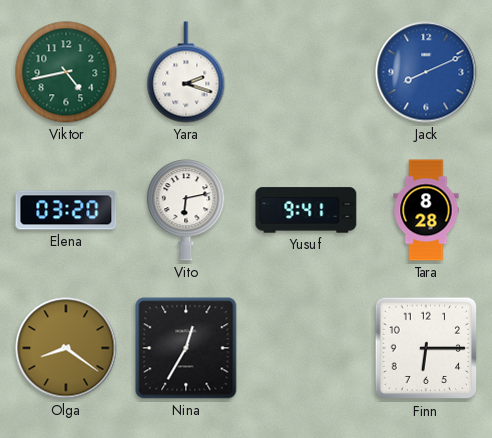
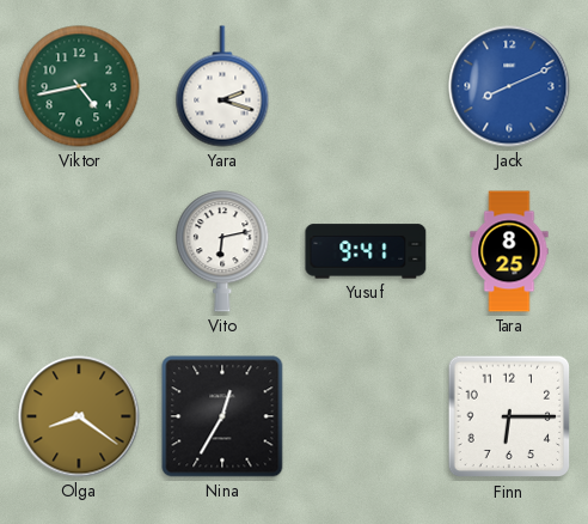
Elena: 03:20 -> none (66, 210)
Tara: 8:28 -> 8:25 (509, 251)
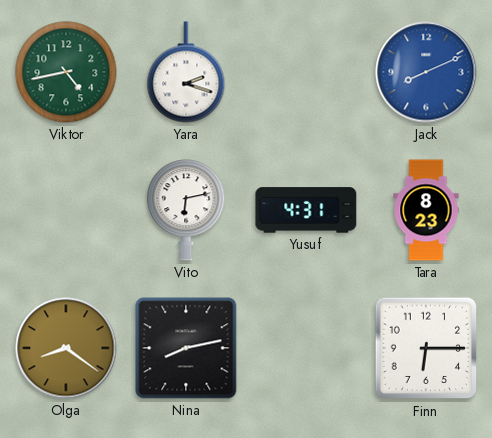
Yusuf: 9:41 -> 4:31 (306, 210)
Tara: 8:25 -> 8:23 (426, 210)
Nina: 12:35 -> 8:13 (186, 348)
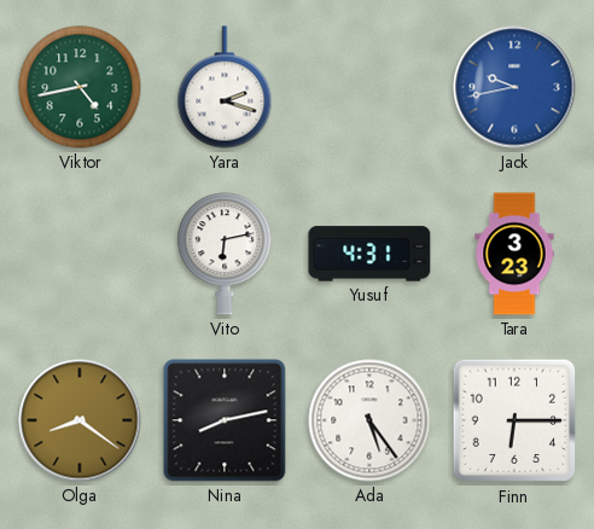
Jack: 8:11 -> 9:43 (514, 87)
Tara: 8:23 -> 3:23 (514, 254)
Ada: none -> 5:24 (369, 420)
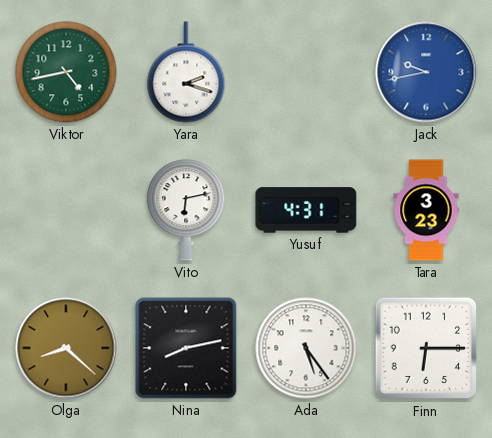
Olga: 8:21 -> 8:22 (66, 348)
